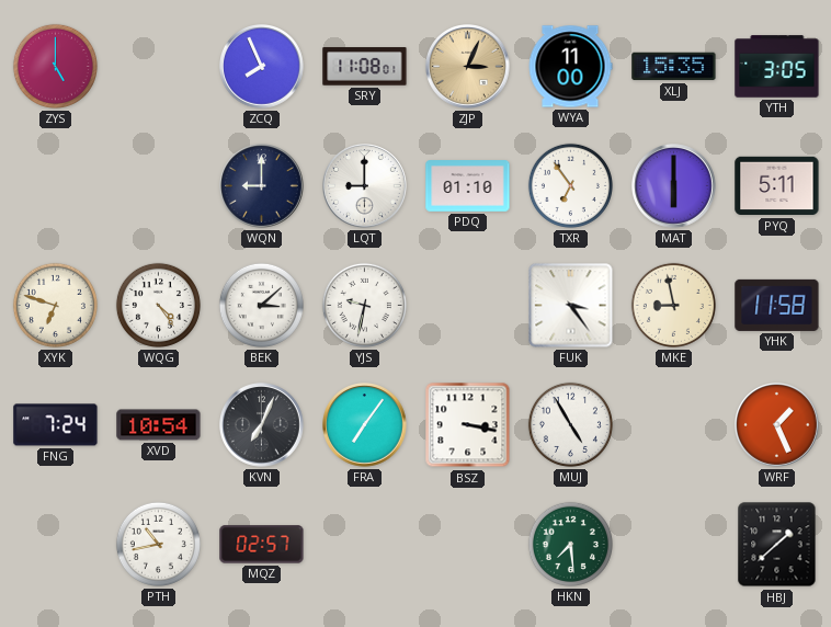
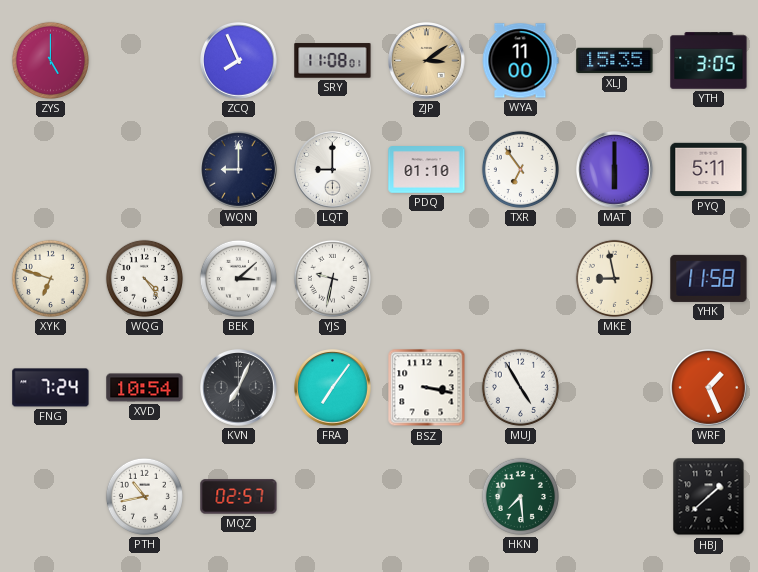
ZJP: 3:04 -> 3:09 (427, 61)
FUK: 3:24 -> none (571, 306)
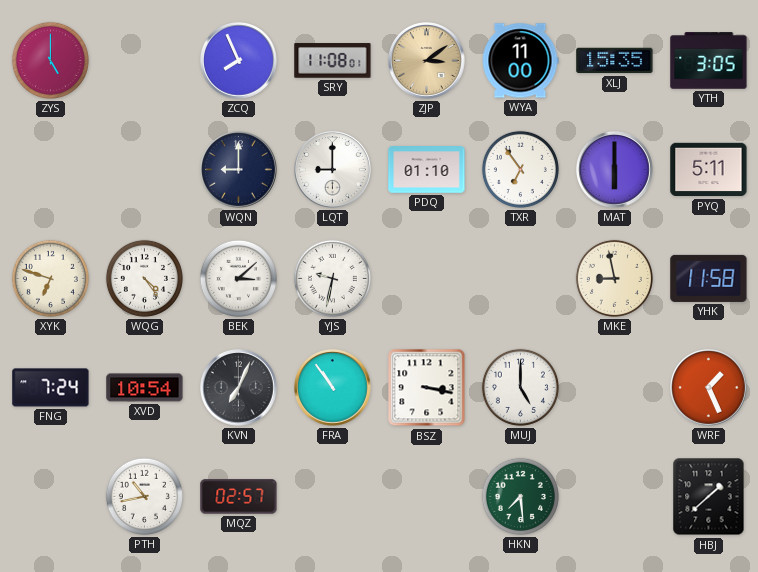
FRA: 7:06 -> 10:54 (333, 388)
MUJ: 4:55 -> 5:00 (520, 387)
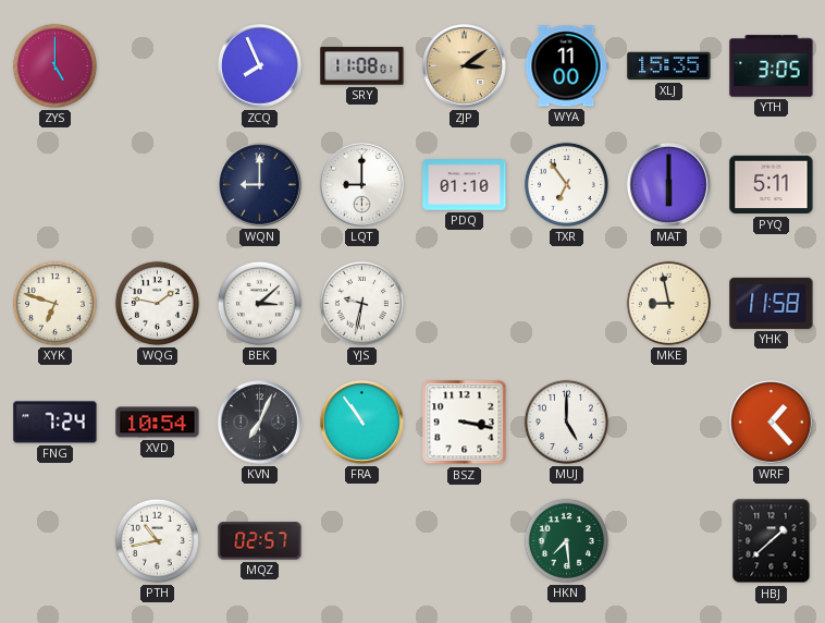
WQG: 4:24 -> 1:47 (157, 303)
WRF: 1:26 -> 1:23 (772, 423)
